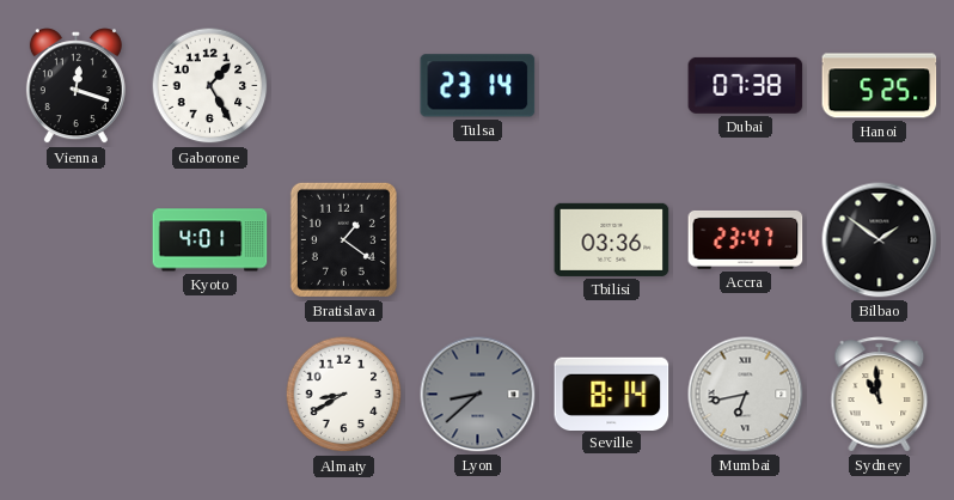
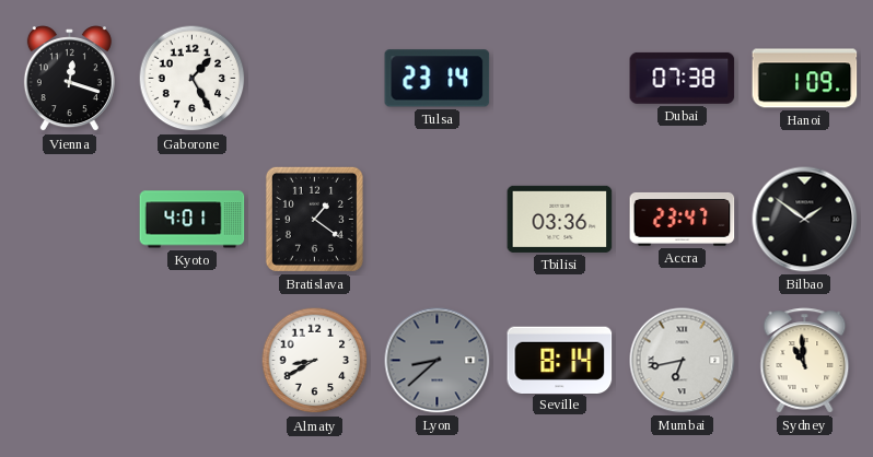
Hanoi: 5:25 -> 1:09 (805, 79)
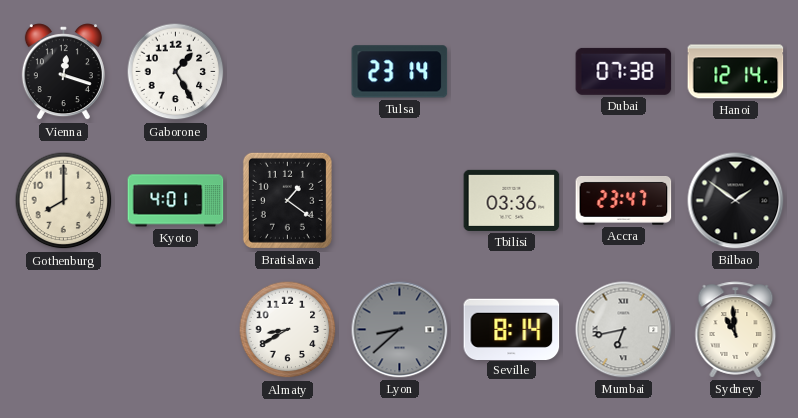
Hanoi: 1:09 -> 12:14 (736, 72)
Gothenburg: none -> 8:00 (64, 201)
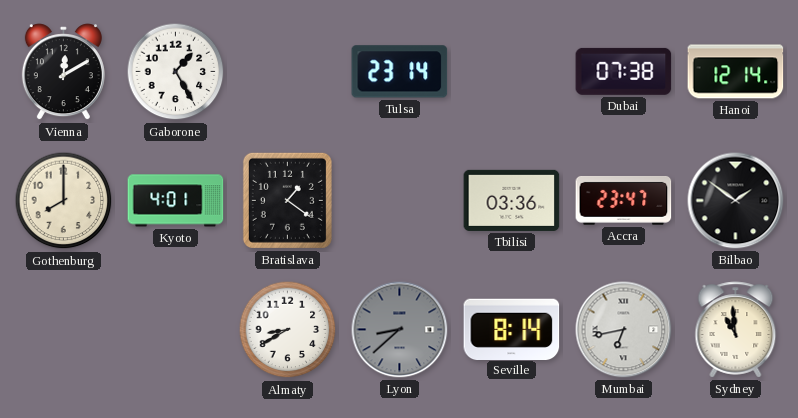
Vienna: 12:18 -> 12:10 (63, 72)
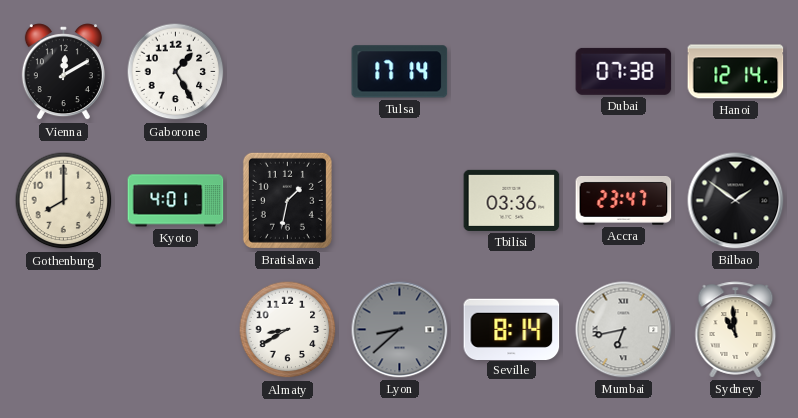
Tulsa: 23:14 -> 17:14 (400, 72)
Bratislava: 1:21 -> 1:32 (287, 200)
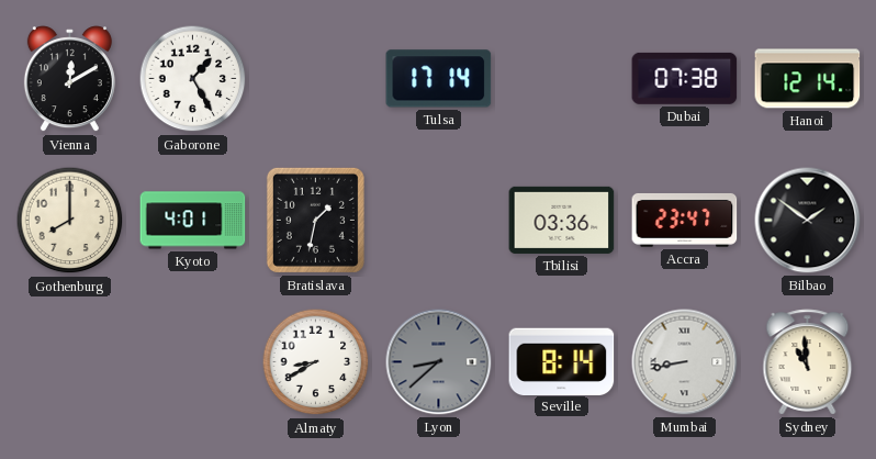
Mumbai: 6:43 -> 8:43 (685, 362)
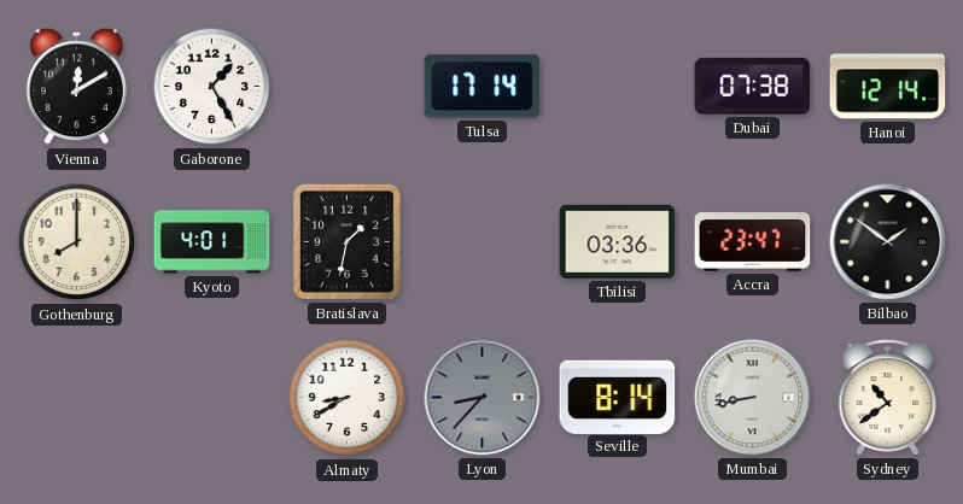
Lyon: 8:38 -> 8:37 (483, 398)
Sydney: 10:59 -> 10:39 (888, 398)
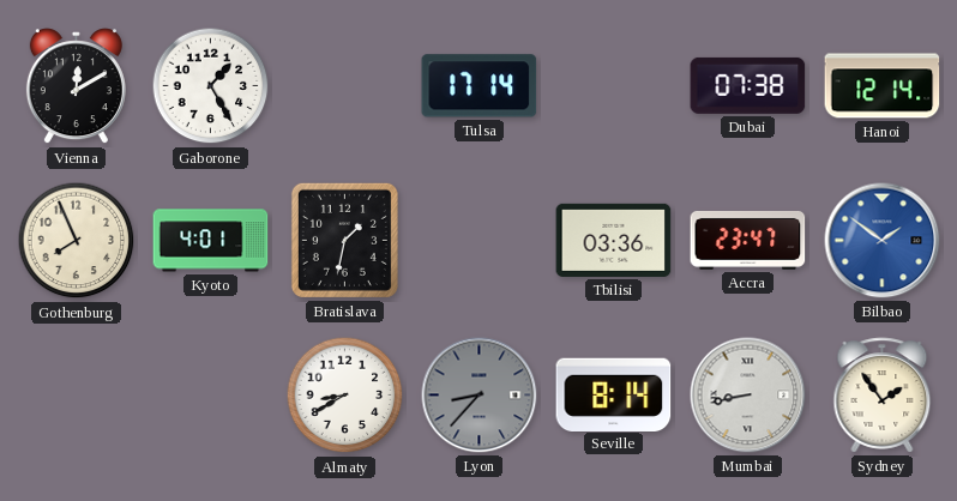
Gothenburg: 8:00 -> 7:56 (77, 241)
Bilbao dial: black -> blue (883, 241)
Sydney: 10:39 -> 1:54 (883, 396)
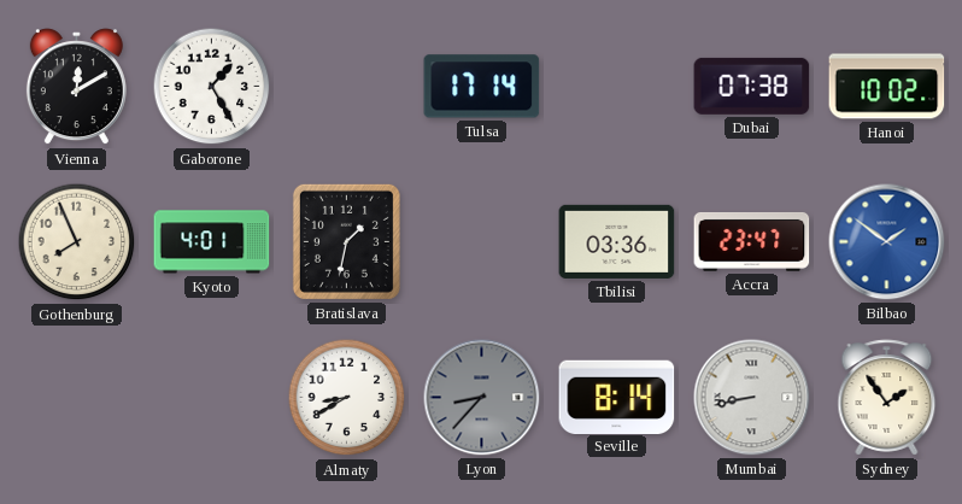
Hanoi: 12:14 -> 10:02 (887, 87)
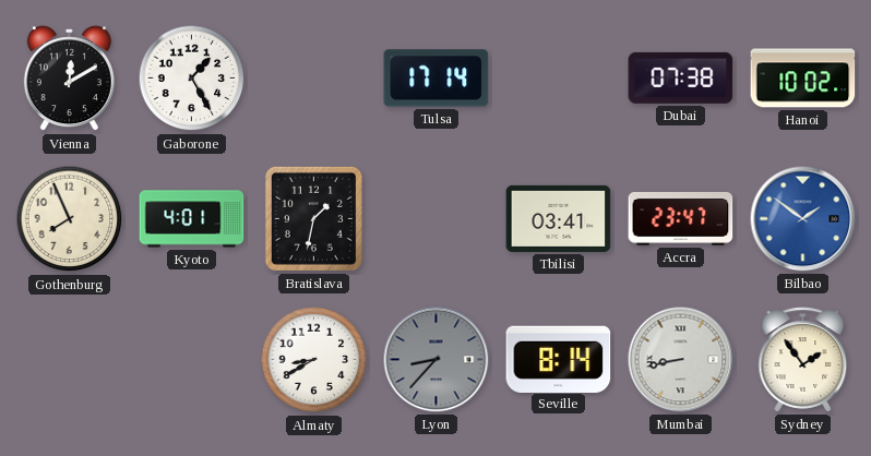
Tbilisi: 03:36 -> 03:41 (559, 218)
